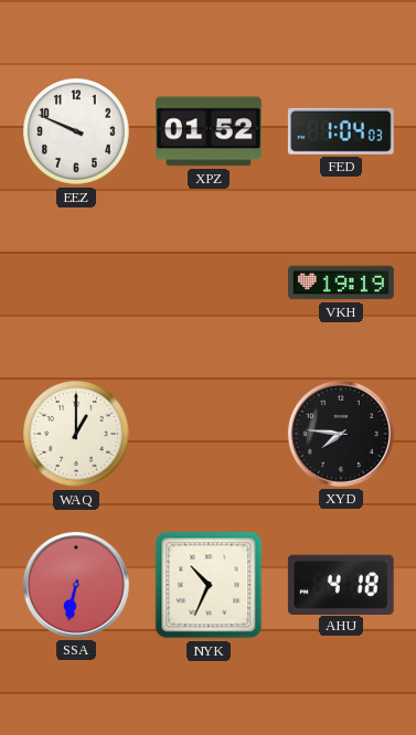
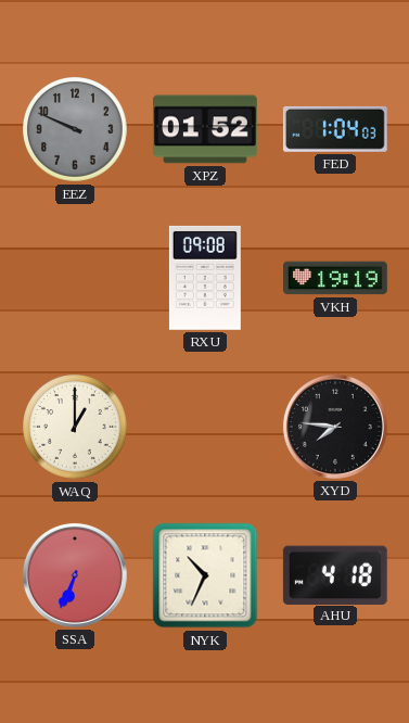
EEZ dial: white -> grey (76, 130)
RXU: none -> 09:08 (205, 278)
SSA: 6:32 -> 6:34 (75, 575)
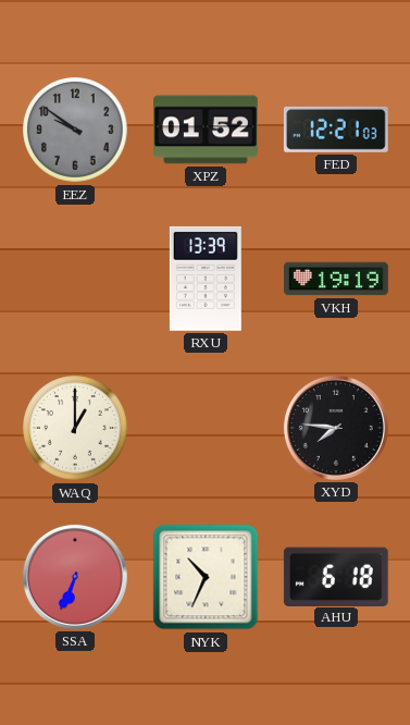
EEZ: 9:49 -> 9:51 (76, 131)
FED: 1:04 -> 12:21 (336, 130)
RXU: 09:08 -> 13:39 (206, 279)
AHU: 4:18 -> 6:18 (336, 576)
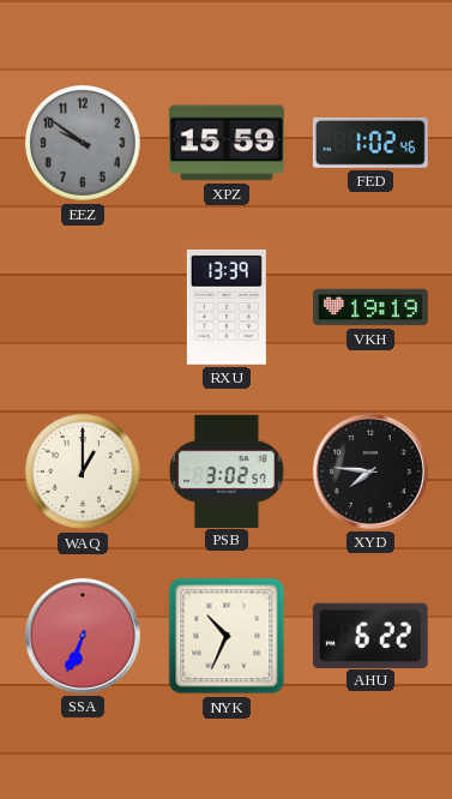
XPZ: 01:52 -> 15:59 (228, 143)
FED: 12:21 -> 1:02 (370, 143)
PSB: none -> 3:02 (227, 470)
AHU: 6:18 -> 6:22 (370, 635)
